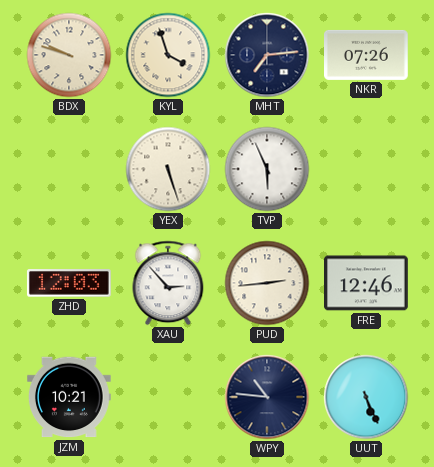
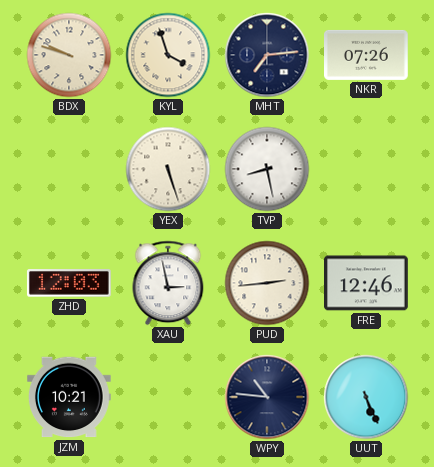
TVP: 5:56 -> 8:28 (267, 169)
XAU: 2:53 -> 2:58 (168, 283)
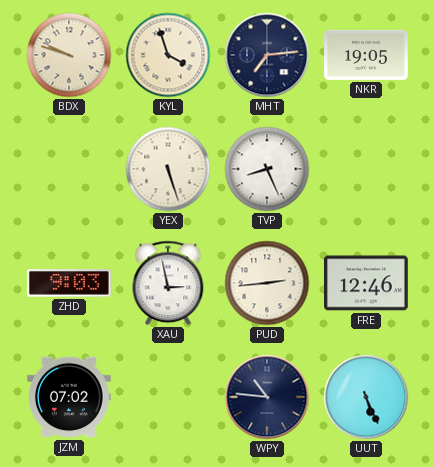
NKR: 07:26 -> 19:05 (367, 55)
TVP: 8:28 -> 8:26 (267, 169)
ZHD: 12:03 -> 9:03 (69, 283)
JZM: 10:21 -> 07:02 (70, 397)
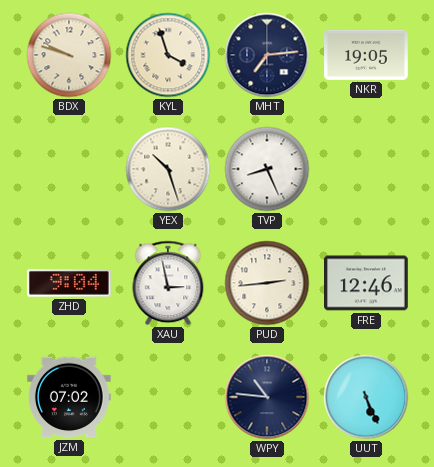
YEX: 5:27 -> 10:27 (168, 169)
ZHD: 9:03 -> 9:04 (69, 283)
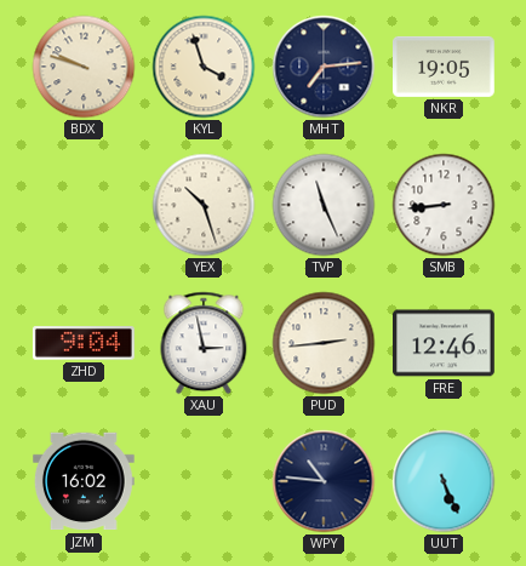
TVP: 8:26 -> 11:26 (324, 205)
SMB: none -> 8:44 (444, 205)
JZM: 07:02 -> 16:02 (85, 481)
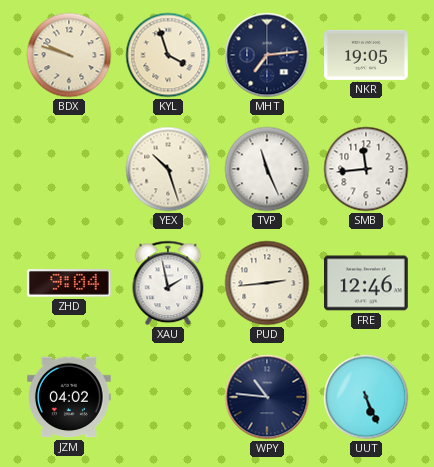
SMB: 8:44 -> 11:44 (366, 169)
XAU: 2:58 -> 1:58 (168, 283)
JZM: 16:02 -> 04:02 (70, 397)
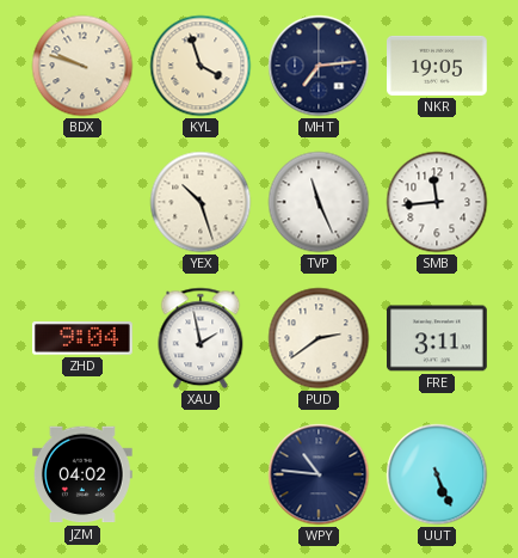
PUD: 2:44 -> 2:39 (319, 338)
FRE: 12:46 -> 3:11 (438, 338)
